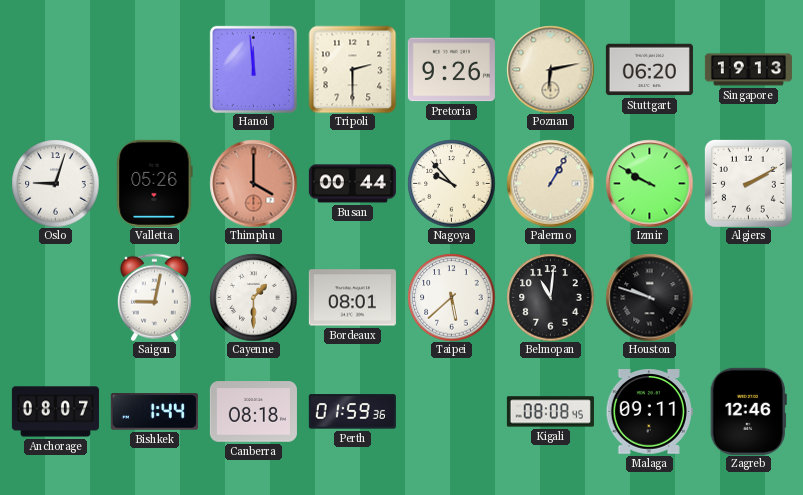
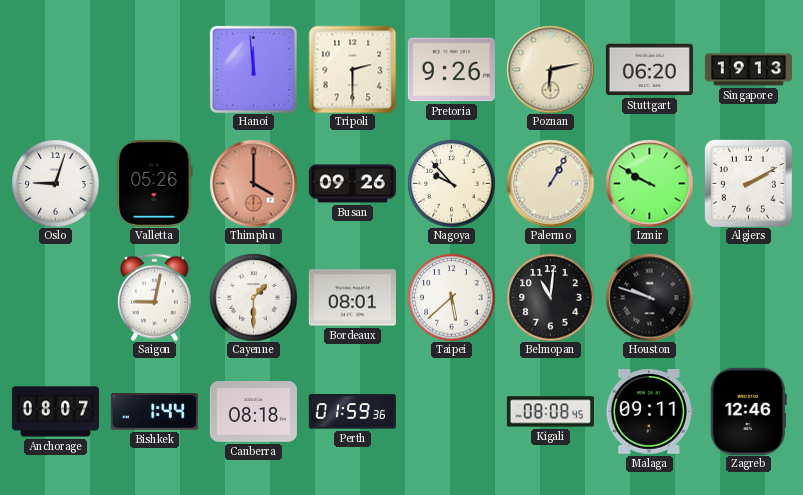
Busan: 00:44 -> 09:26 (352, 184)
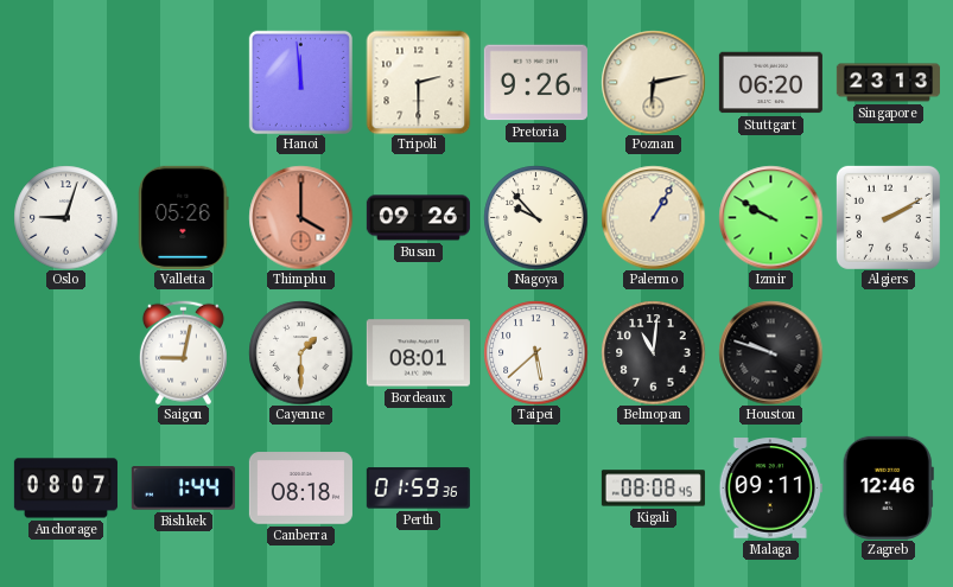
Singapore: 19:13 -> 23:13 (888, 83)
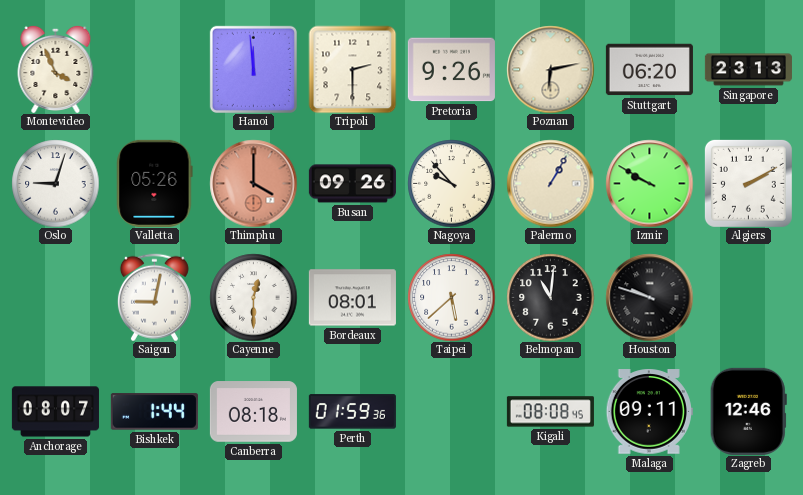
Montevideo: none -> 3:56 (56, 69)
Cayenne: 1:30 -> 12:30 (253, 297)
